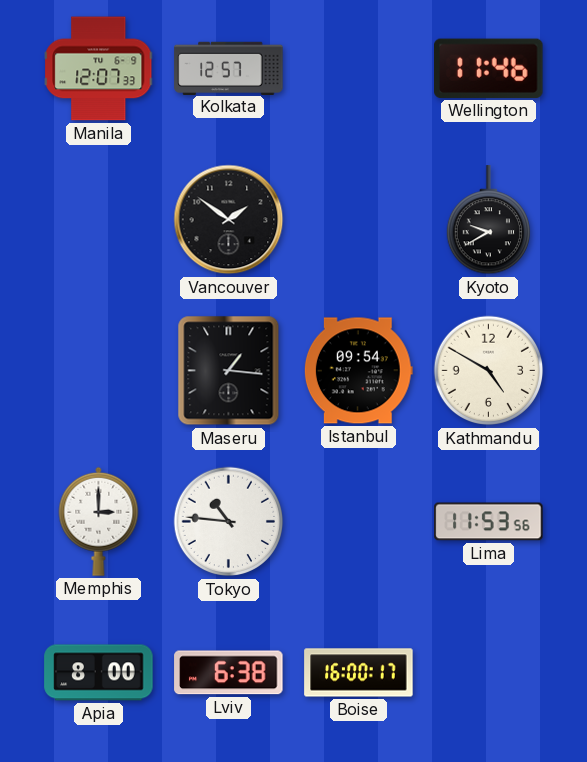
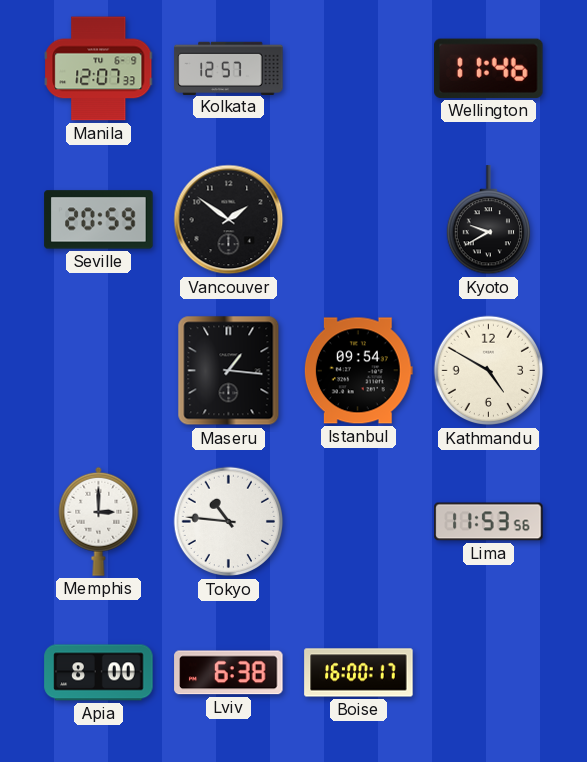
Seville: none -> 20:59 (99, 220)
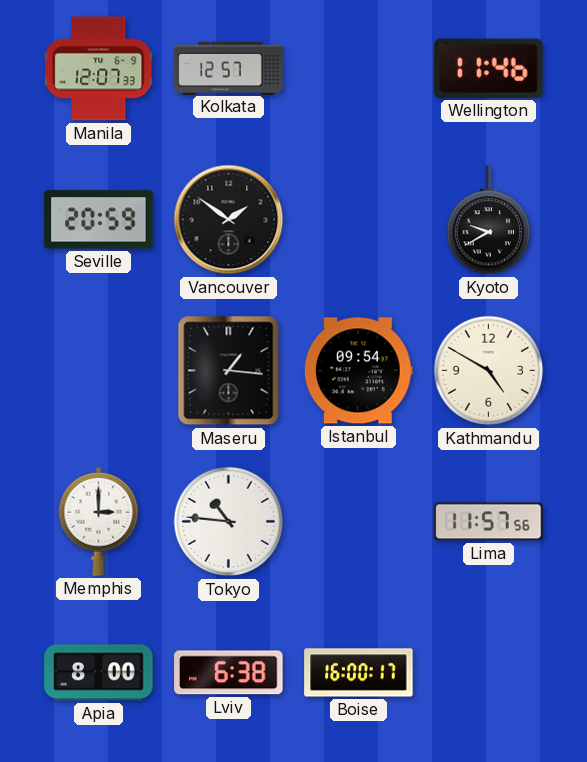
Lima: 11:53 -> 11:57 (489, 522)
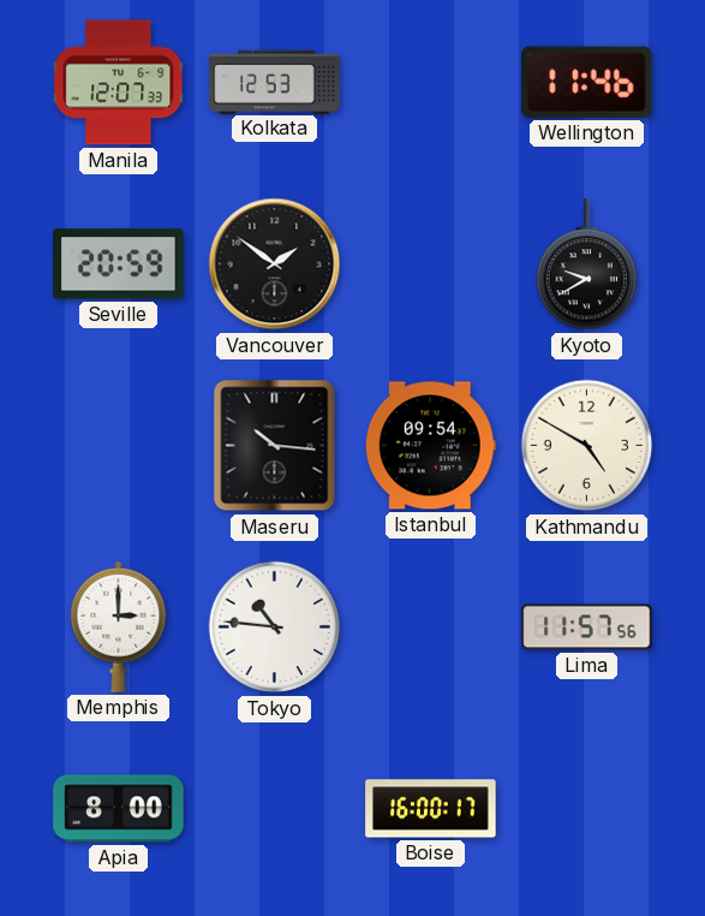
Kolkata: 12:57 -> 12:53 (275, 82)
Maseru: 1:16 -> 10:16 (275, 446)
Lviv: 6:38 -> none (229, 673)
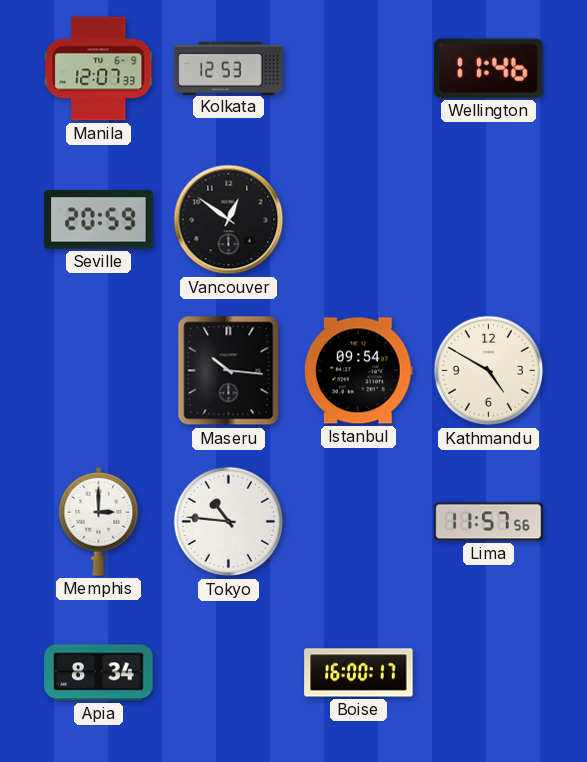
Vancouver: 1:51 -> 12:51 (229, 220)
Kyoto: 9:40 -> none (586, 264)
Apia: 8:00 -> 8:34 (99, 673)
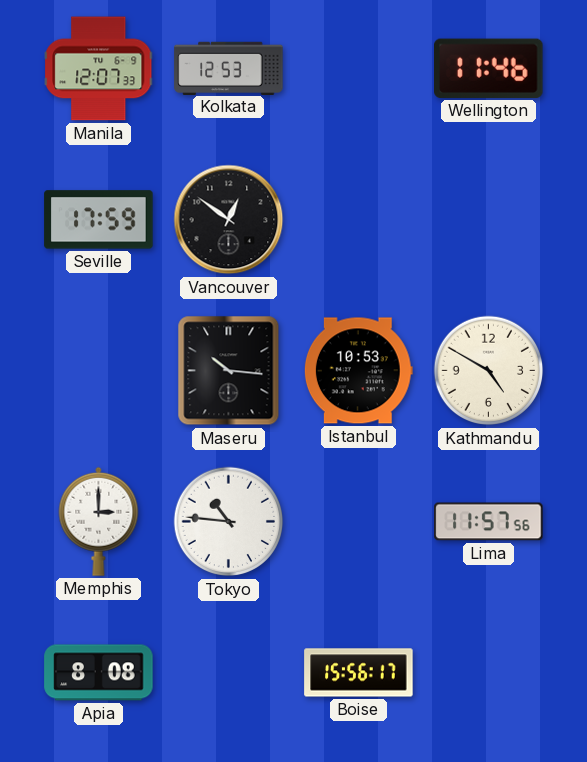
Seville: 20:59 -> 17:59 (99, 220)
Istanbul: 09:54 -> 10:53 (358, 371)
Apia: 8:34 -> 8:08 (99, 673)
Boise: 16:00 -> 15:56 (359, 673)
